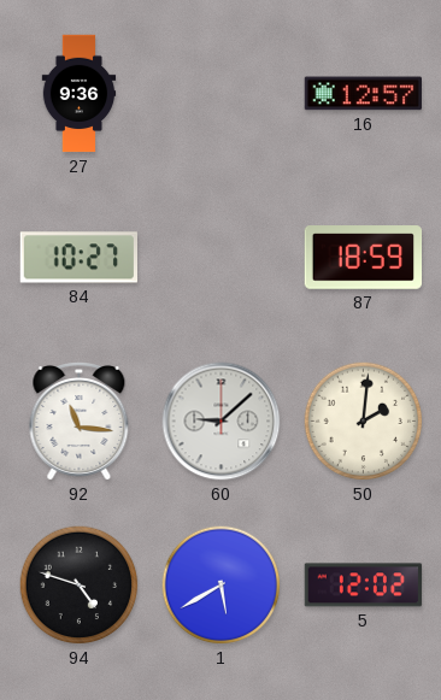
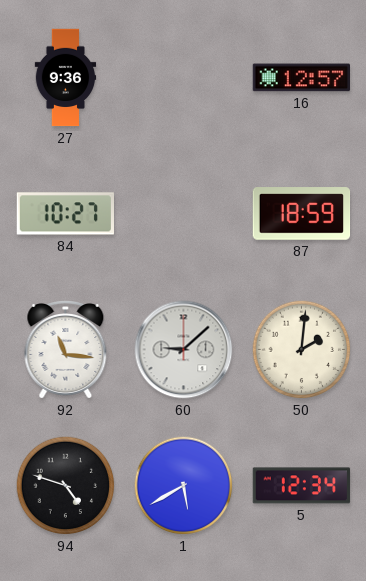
5: 12:02 -> 12:34 (302, 486)
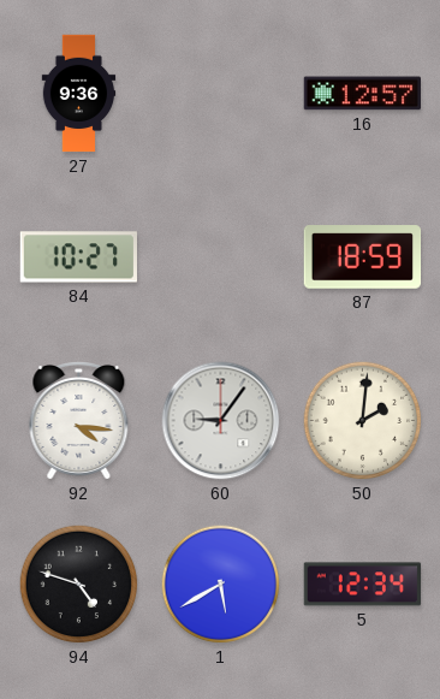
92: 11:16 -> 4:16 (79, 421)
60: 9:08 -> 9:06 (221, 421)
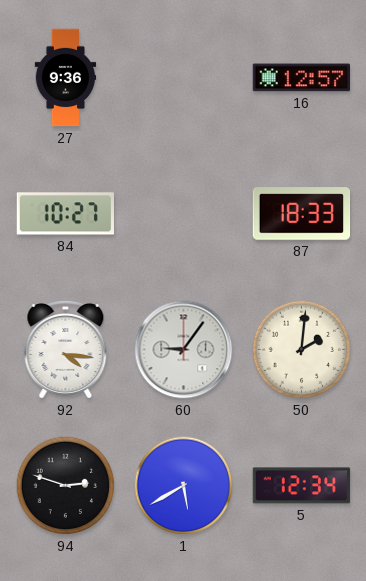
87: 18:59 -> 18:33 (302, 214)
94: 4:48 -> 2:48 (66, 486)
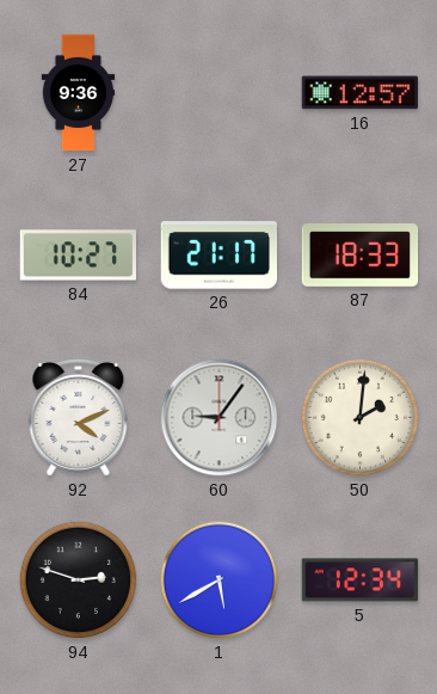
26: none -> 21:17 (219, 256)
92: 4:16 -> 4:11 (79, 418)
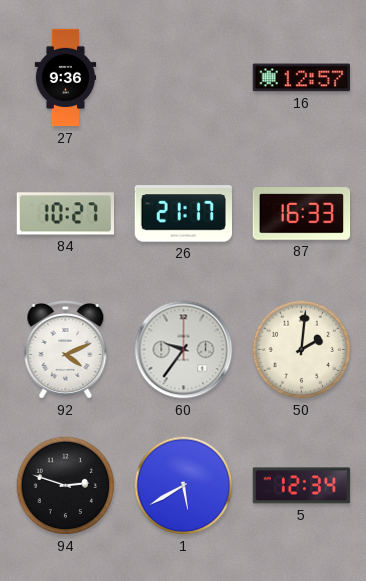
87: 18:33 -> 16:33 (302, 214)
60: 9:06 -> 9:36 (184, 350)
